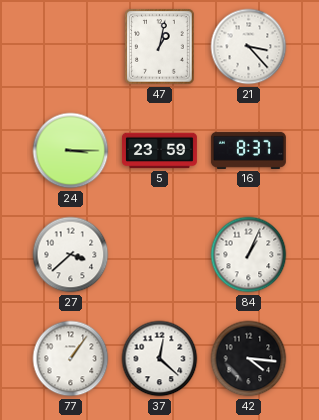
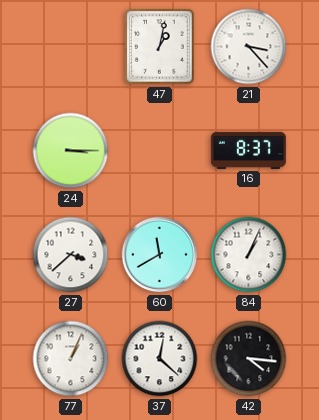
5: 23:59 -> none (159, 151)
60: none -> 11:40 (160, 255)
77: 1:06 -> 1:04 (71, 359)
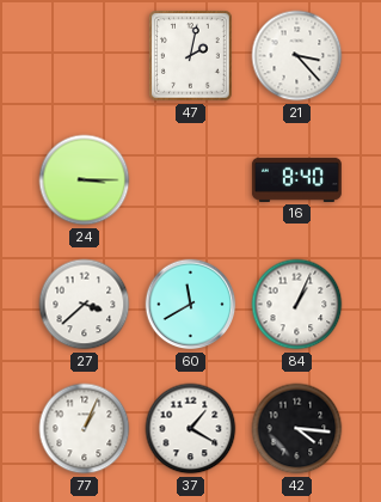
47: 1:02 -> 2:02 (191, 56)
16: 8:37 -> 8:40 (296, 179)
37: 12:22 -> 1:20 (191, 429)
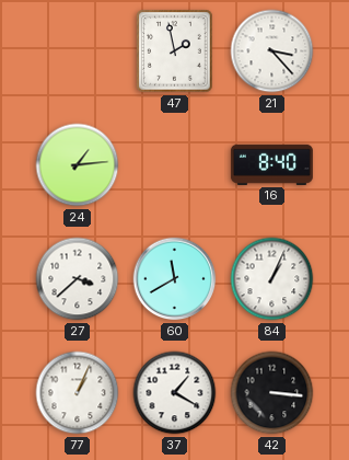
47: 2:02 -> 1:58 (175, 51)
24: 3:15 -> 1:14 (78, 165)
42: 4:16 -> 3:16 (272, 393)
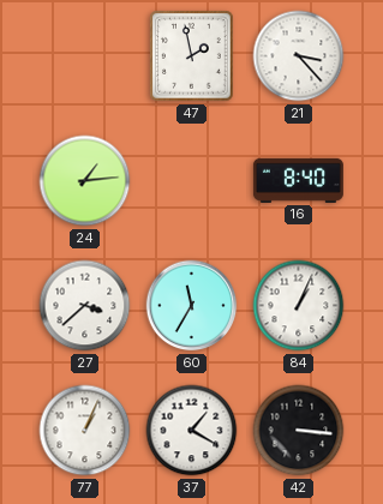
60: 11:40 -> 11:35 (192, 306)
